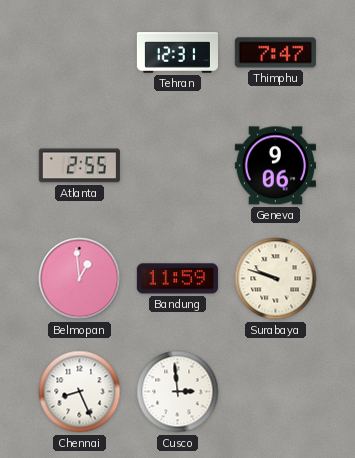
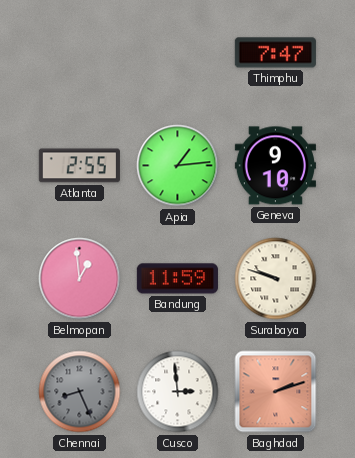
Tehran: 12:31 -> none (177, 53)
Apia: none -> 1:14 (178, 166)
Geneva: 9:06 -> 9:10 (275, 166)
Chennai dial: white -> grey (80, 392)
Baghdad: none -> 2:12 (276, 392)
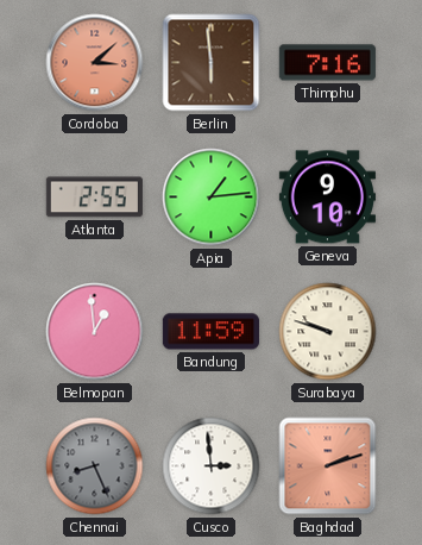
Cordoba: none -> 3:08 (95, 63)
Berlin: none -> 5:59 (212, 63)
Thimphu: 7:47 -> 7:16 (327, 63)
